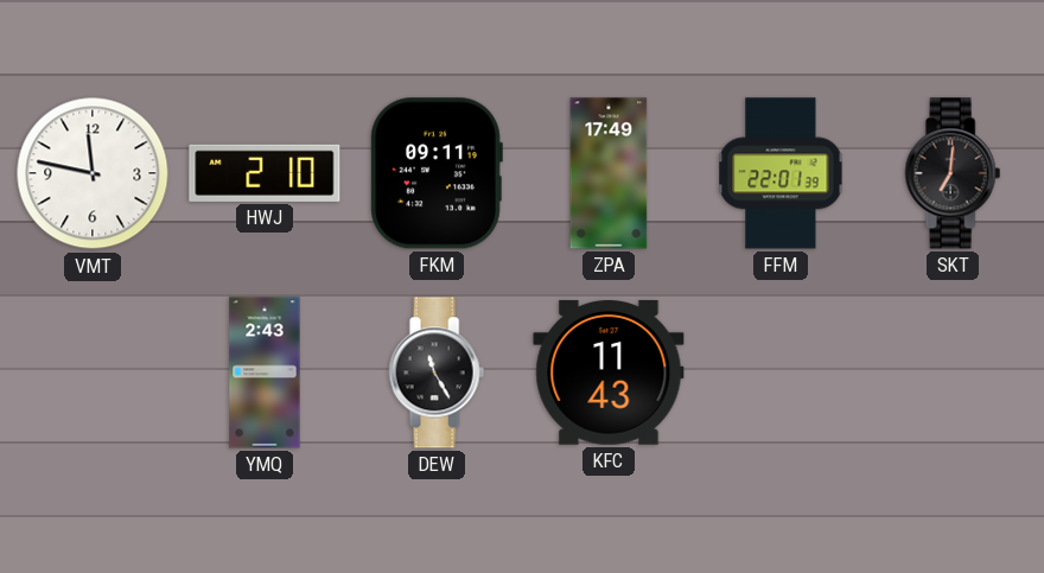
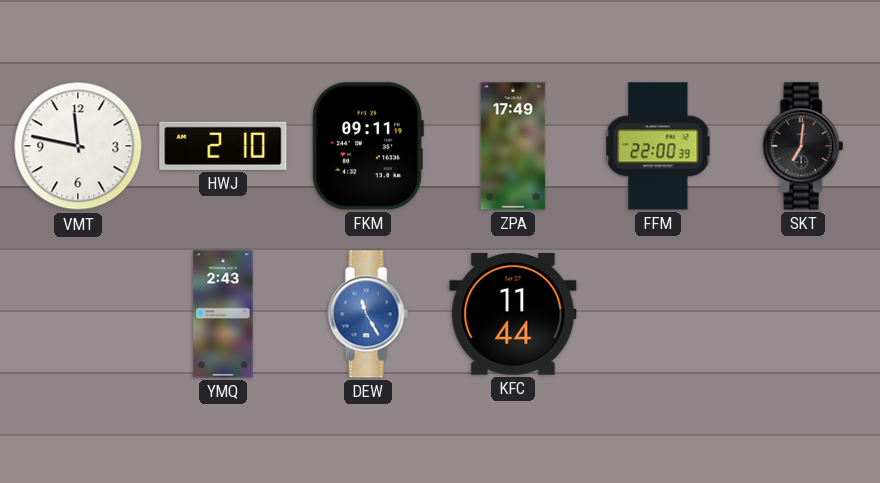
FFM: 22:01 -> 22:00 (658, 146)
DEW dial: black -> blue (368, 314)
KFC: 11:43 -> 11:44 (513, 315)
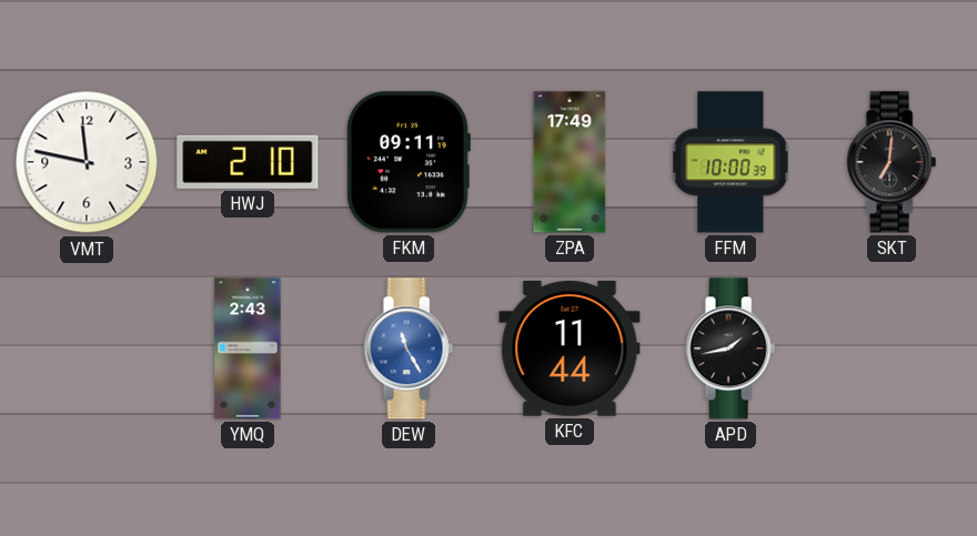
FFM: 22:00 -> 10:00 (731, 162)
APD: none -> 1:43 (731, 348)
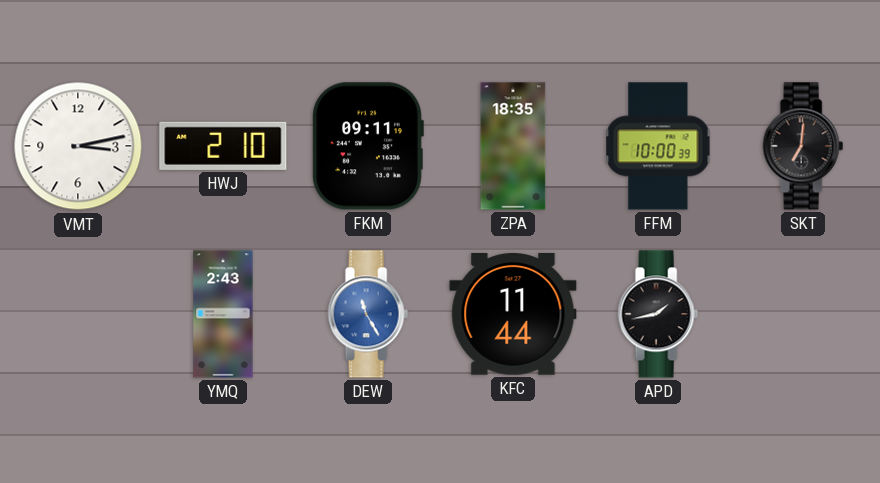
VMT: 11:47 -> 3:13 (78, 146)
ZPA: 17:49 -> 18:35 (513, 146)
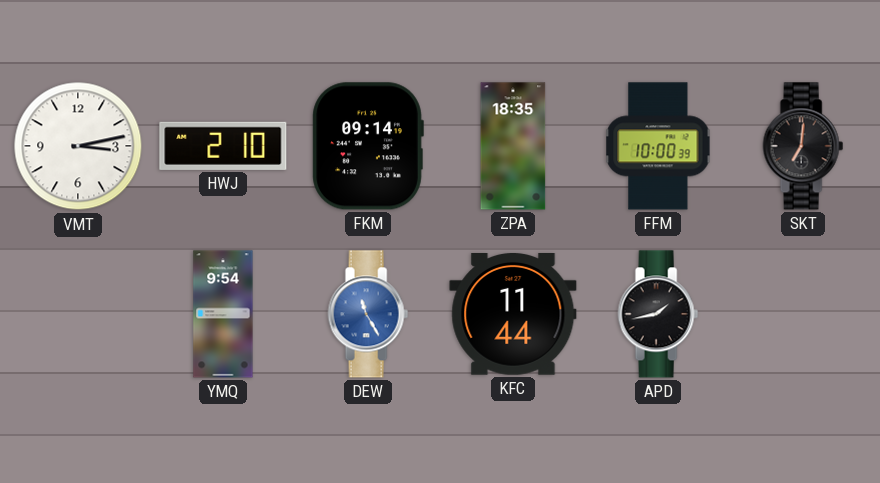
FKM: 09:11 -> 09:14 (368, 146)
YMQ: 2:43 -> 9:54 (223, 314)
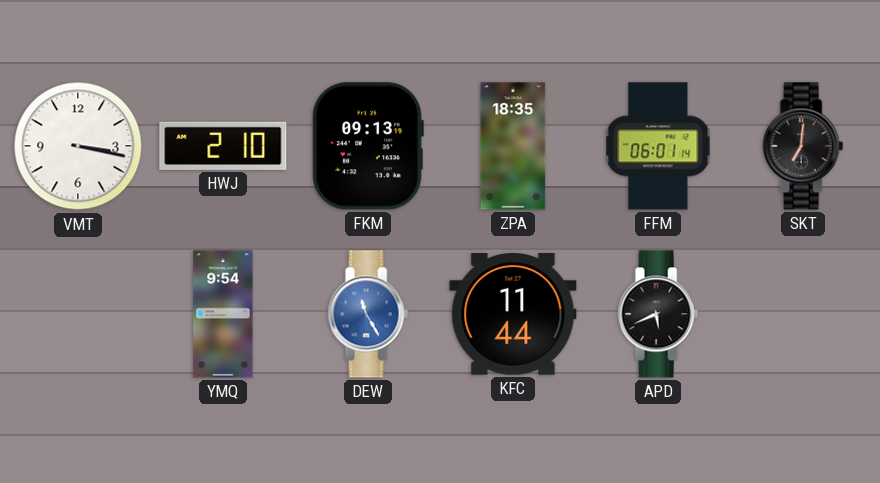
VMT: 3:13 -> 3:17 (78, 146)
FKM: 09:14 -> 09:13 (368, 146)
FFM: 10:00 -> 06:01 (658, 146)
APD: 1:43 -> 5:41 (658, 314)
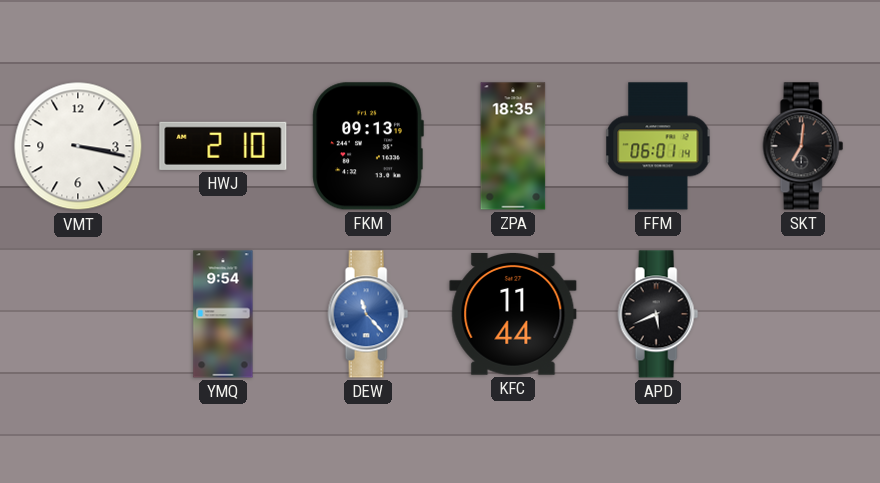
DEW: 11:25 -> 11:23 (368, 314)
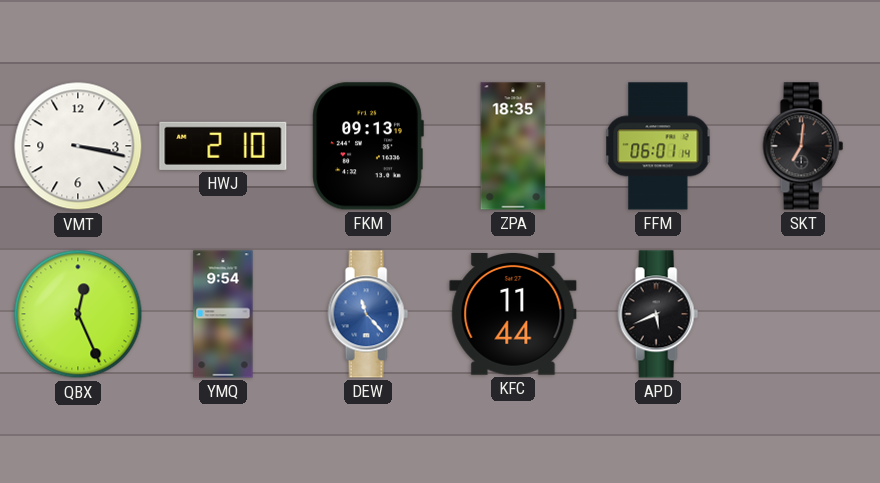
QBX: none -> 12:26 (78, 314)
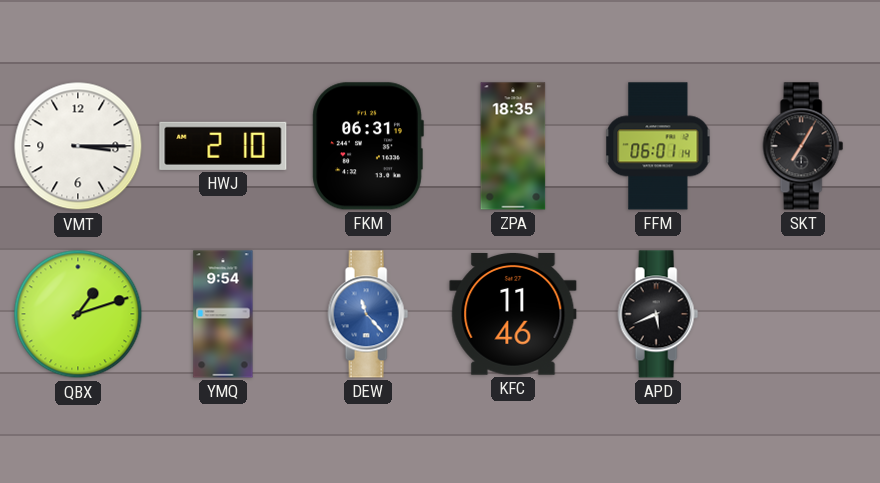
VMT: 3:17 -> 3:15 (78, 146)
FKM: 09:13 -> 06:31 (368, 146)
SKT: 7:01 -> 7:05 (803, 146)
QBX: 12:26 -> 1:12 (78, 314)
KFC: 11:44 -> 11:46 (513, 315)
